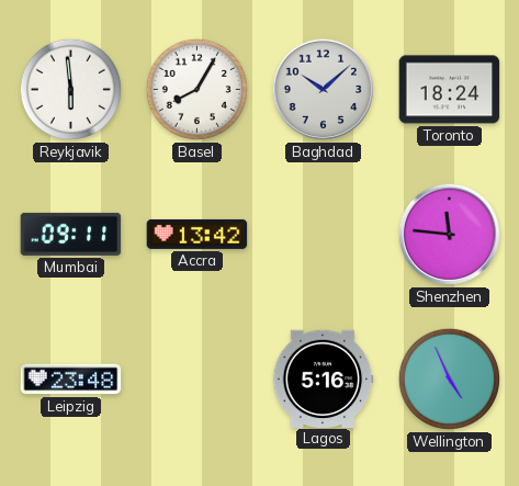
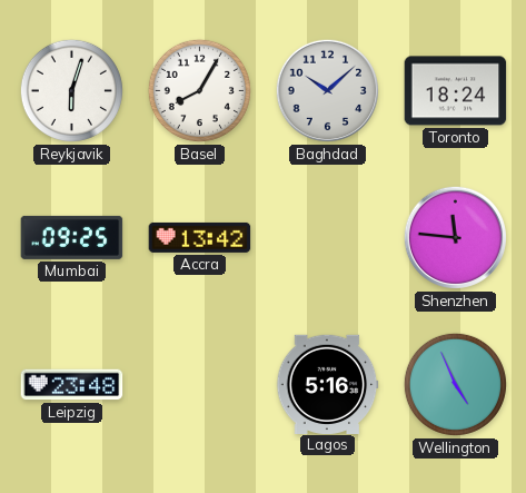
Reykjavik: 5:59 -> 6:03 (71, 90)
Mumbai: 09:11 -> 09:25 (72, 237)
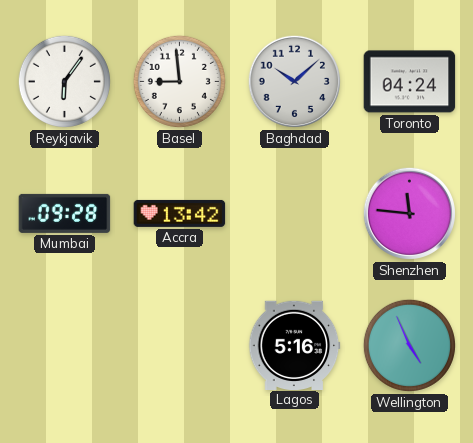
Reykjavik: 6:03 -> 6:06 (64, 81)
Basel: 8:05 -> 8:59 (179, 81)
Toronto: 18:24 -> 04:24 (410, 82)
Mumbai: 09:25 -> 09:28 (65, 213)
Leipzig: 23:48 -> none (72, 385)
